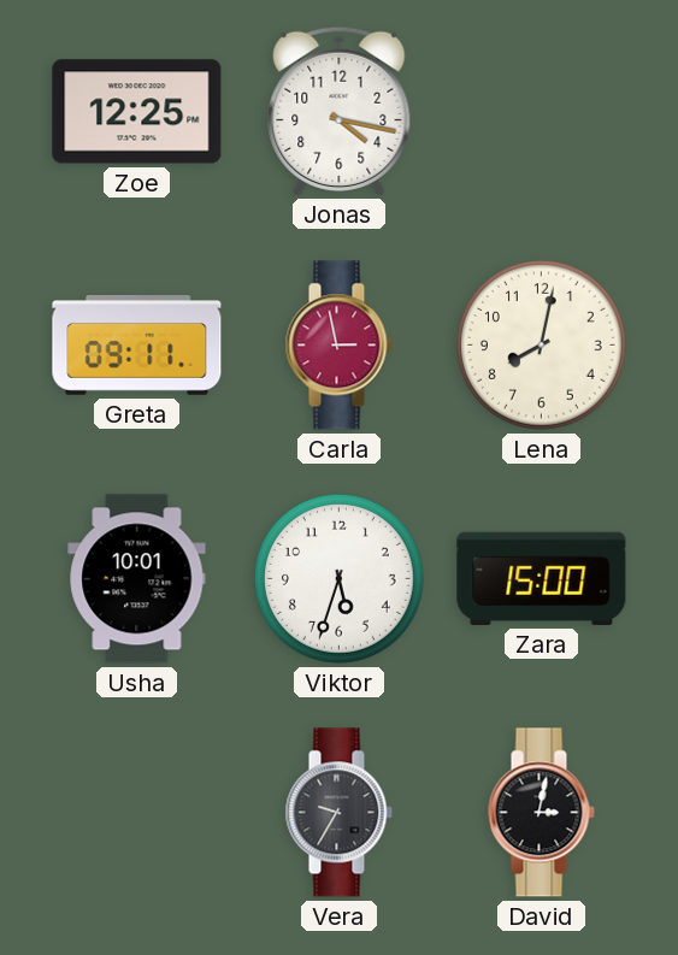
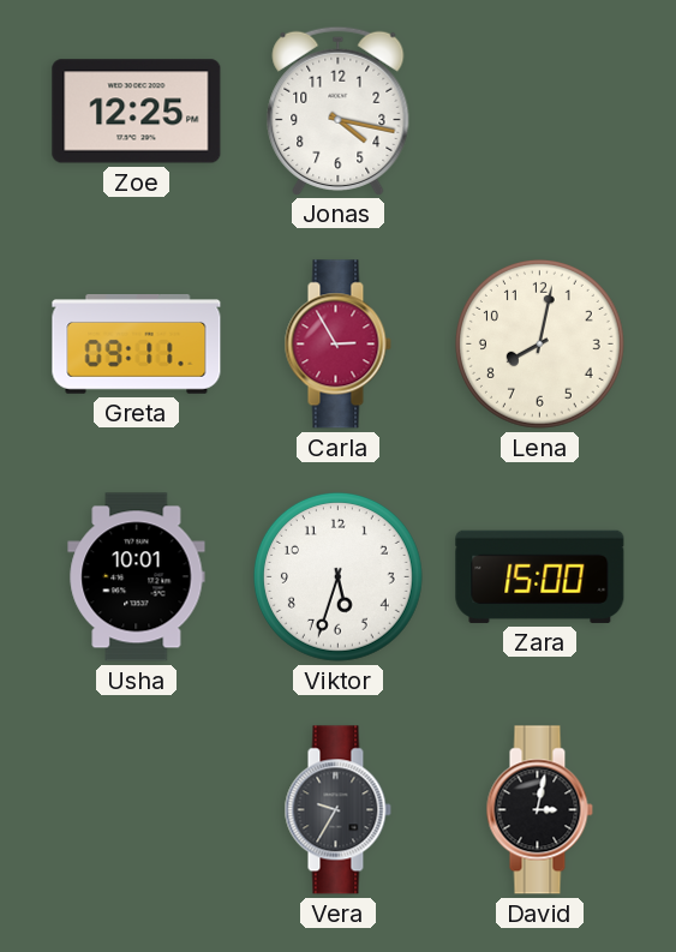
Carla: 2:58 -> 2:55 (337, 345)
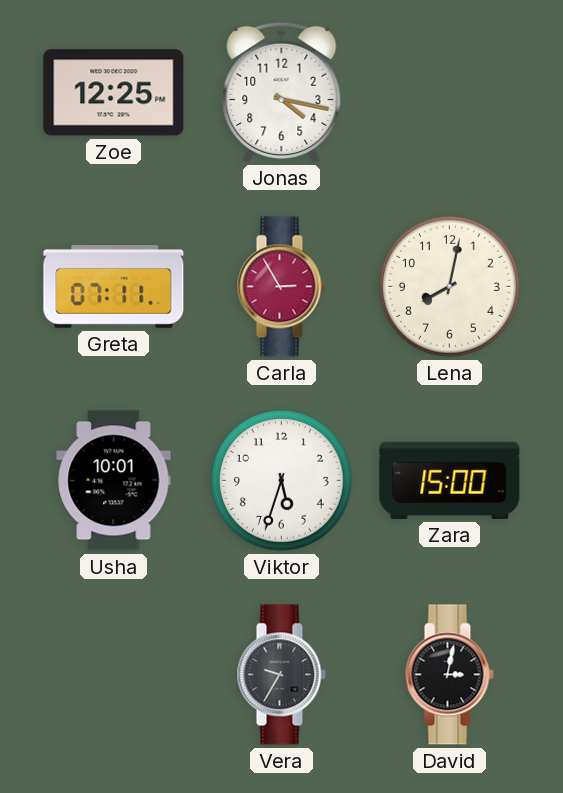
Greta: 09:11 -> 07:11 (114, 287)
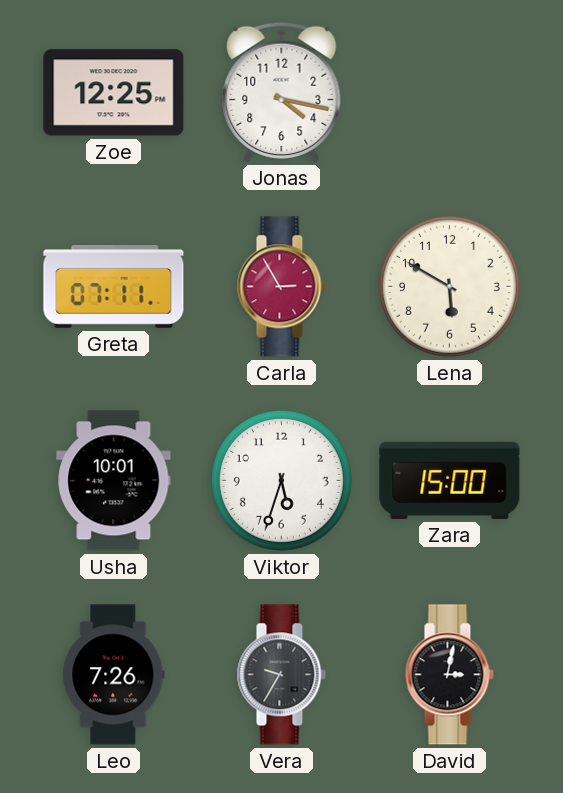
Lena: 8:02 -> 5:50 (449, 286)
Leo: none -> 7:26 (114, 675)
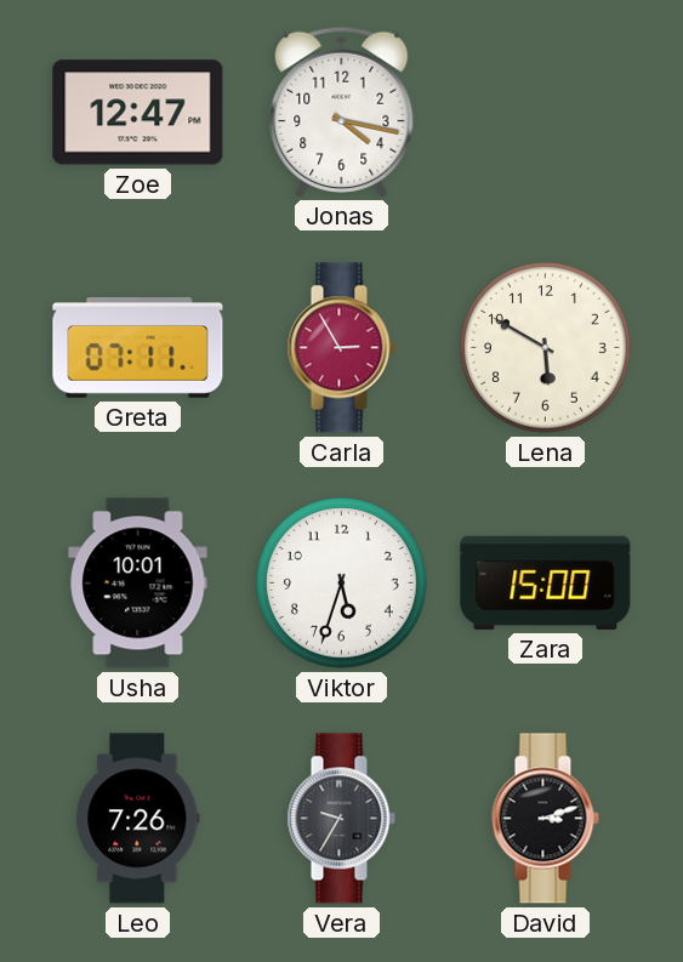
Zoe: 12:25 -> 12:47 (138, 113)
David: 3:02 -> 3:12 (545, 819)
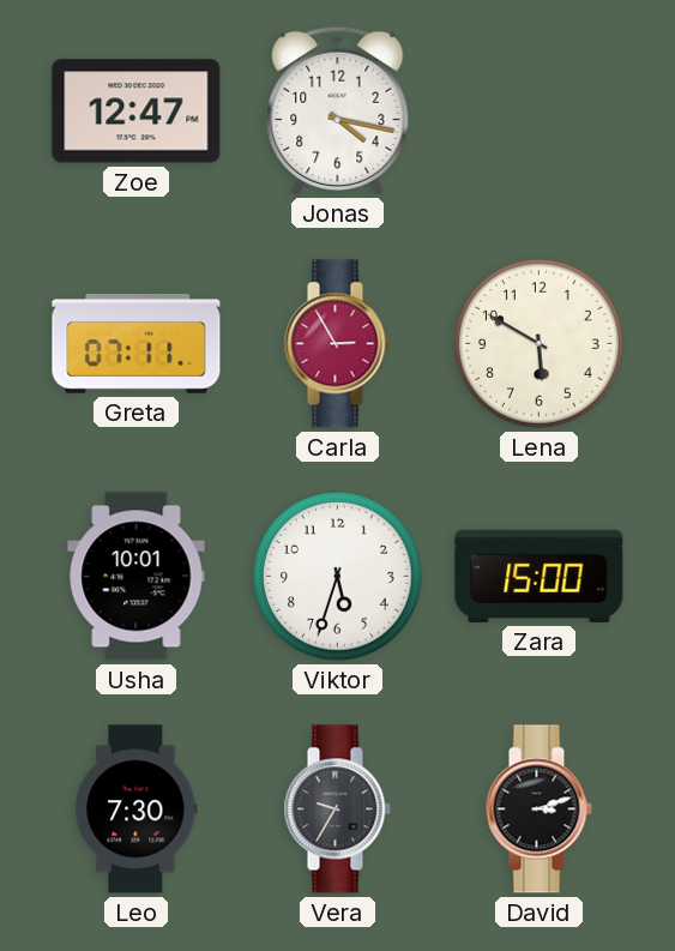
Leo: 7:26 -> 7:30 (137, 809)
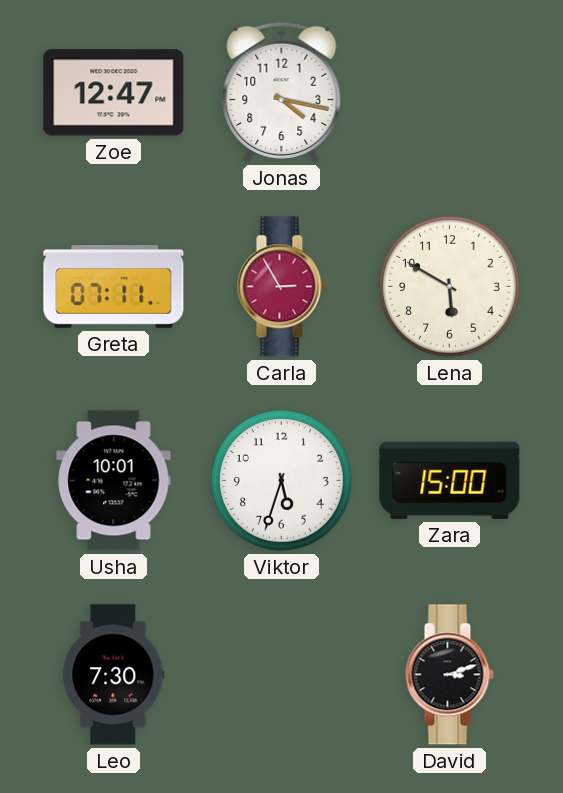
Vera: 9:35 -> none (337, 809)
